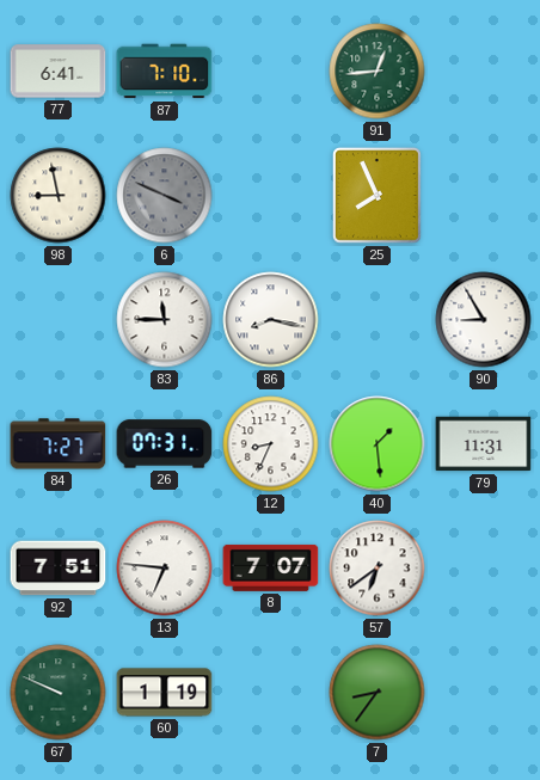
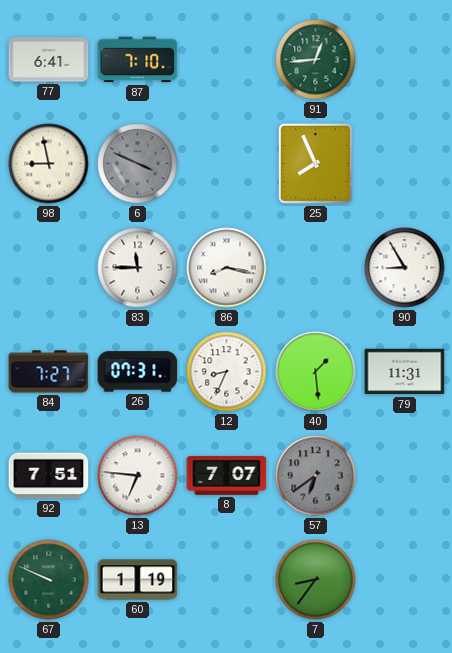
57 dial: white -> grey (316, 476)
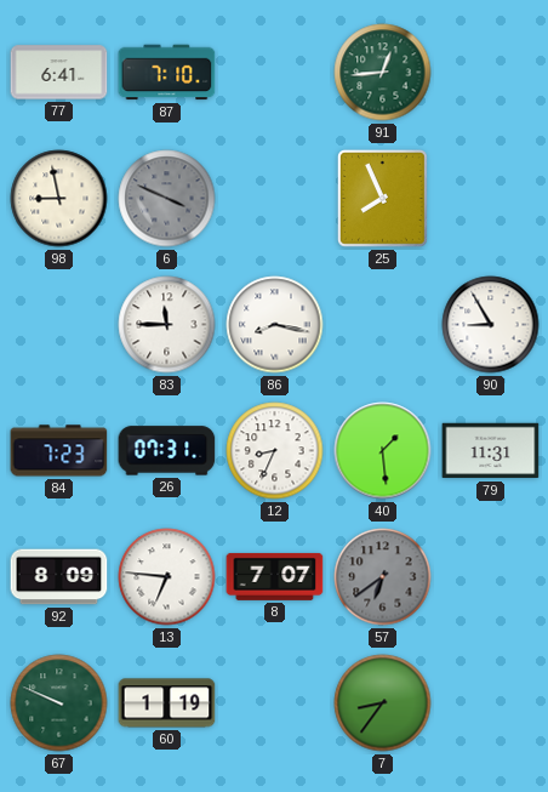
84: 7:27 -> 7:23 (59, 451)
92: 7:51 -> 8:09 (59, 577)
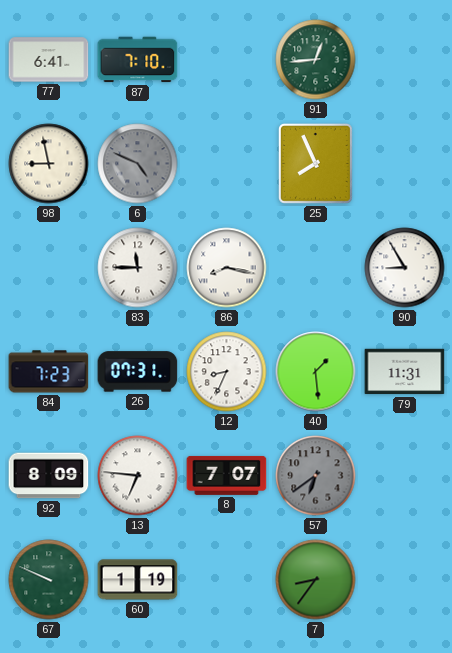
6: 3:49 -> 4:49 (138, 164)
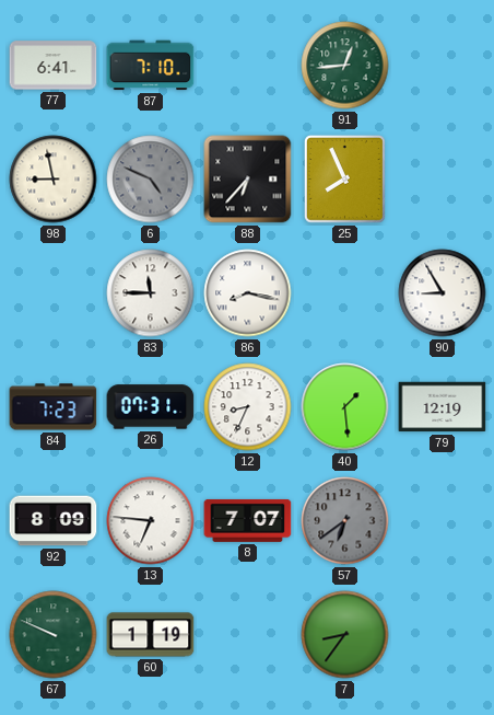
88: none -> 6:37 (248, 180)
79: 11:31 -> 12:19 (443, 407)
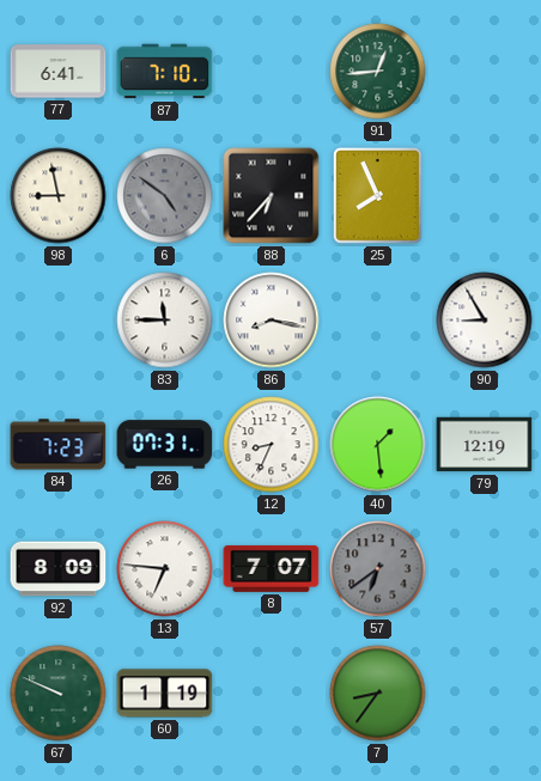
6: 4:49 -> 4:51 (165, 196)
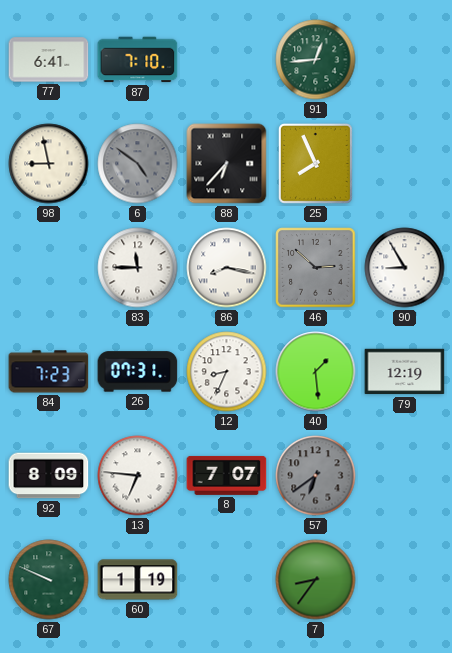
46: none -> 2:52 (316, 268)
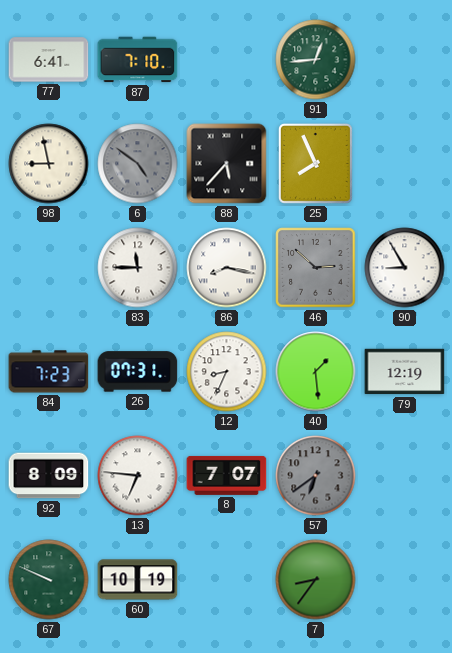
88: 6:37 -> 5:37 (227, 164)
60: 1:19 -> 10:19 (138, 580)
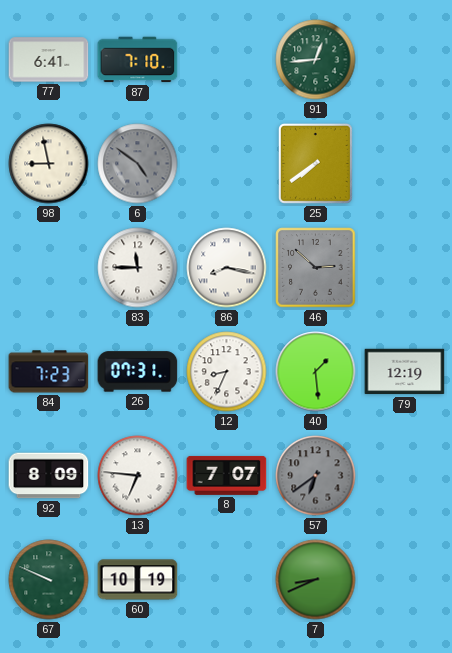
88: 5:37 -> none (227, 164)
25: 7:56 -> 7:39 (315, 164)
90: 8:55 -> none (405, 268)
7: 8:36 -> 8:41 (316, 580)
